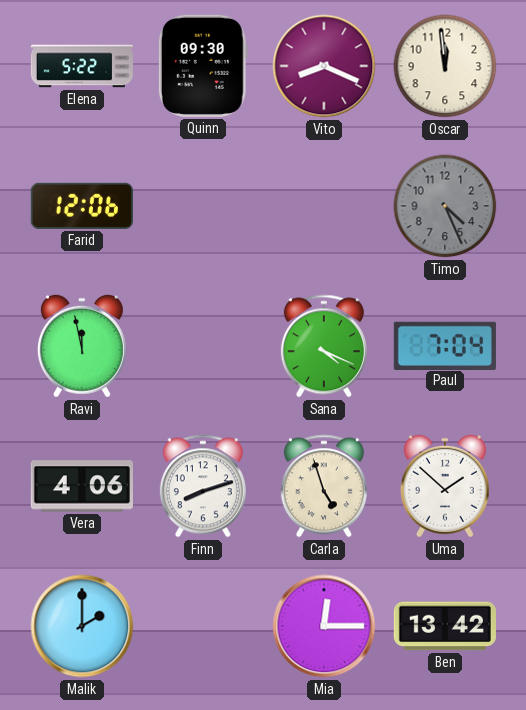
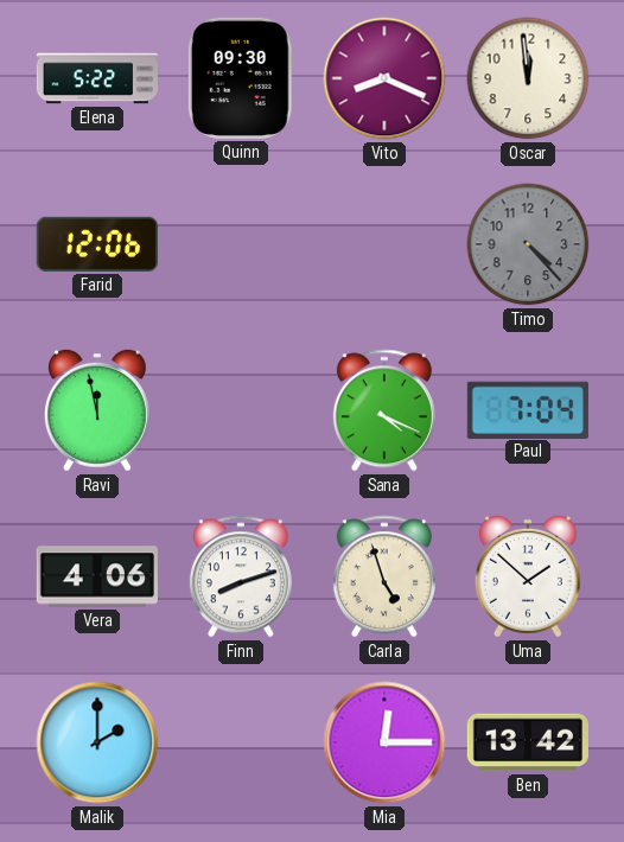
Timo: 4:26 -> 4:23 (528, 244)
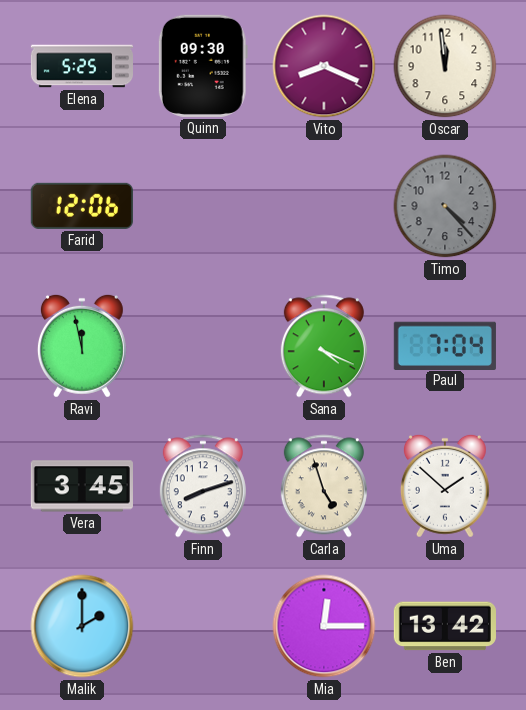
Elena: 5:22 -> 5:25 (81, 66)
Vera: 4:06 -> 3:45 (82, 486)
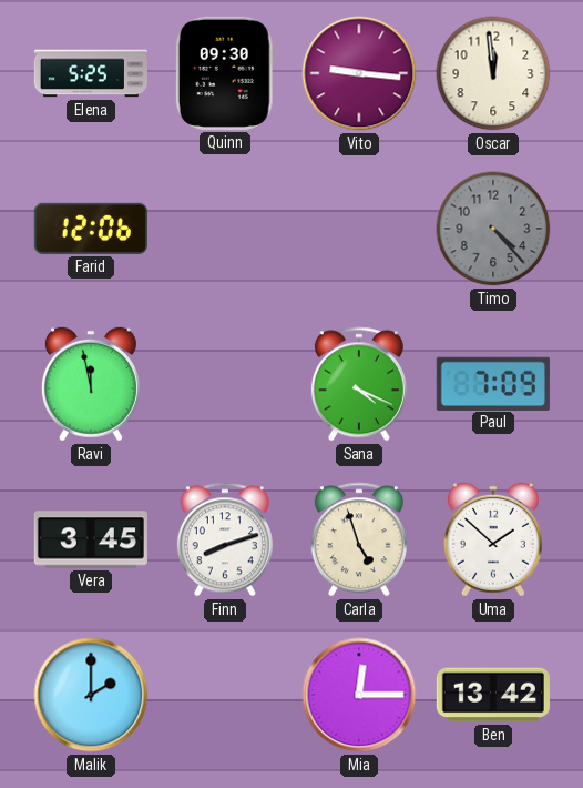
Vito: 8:19 -> 9:16 (359, 73)
Paul: 7:04 -> 7:09 (493, 383)
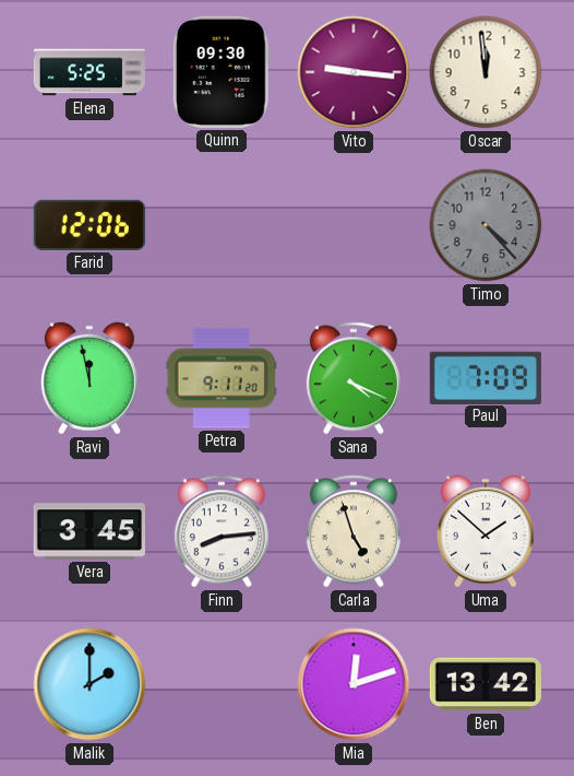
Petra: none -> 9:11 (222, 378)
Finn: 8:12 -> 8:14 (222, 531)
Mia: 12:15 -> 12:12 (354, 684)
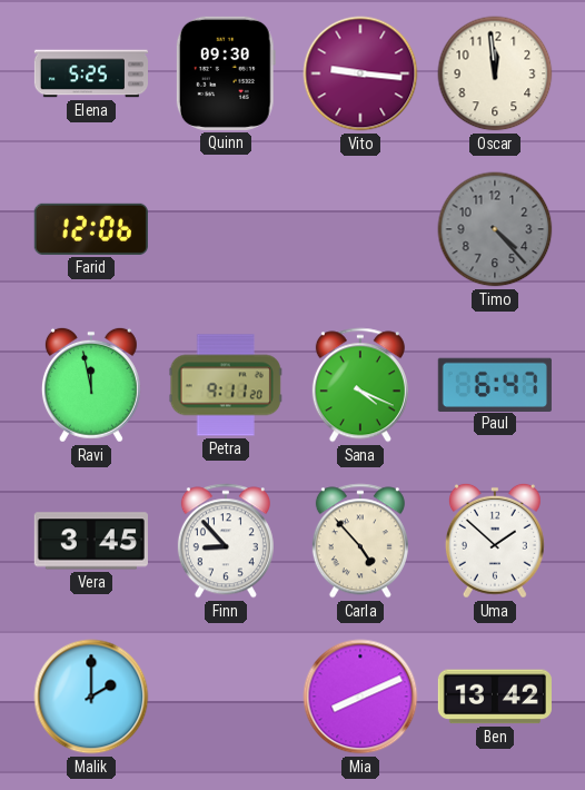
Paul: 7:09 -> 6:47 (495, 384)
Finn: 8:14 -> 8:53 (226, 541)
Carla: 4:57 -> 4:53 (360, 541)
Mia: 12:12 -> 8:11 (360, 697)
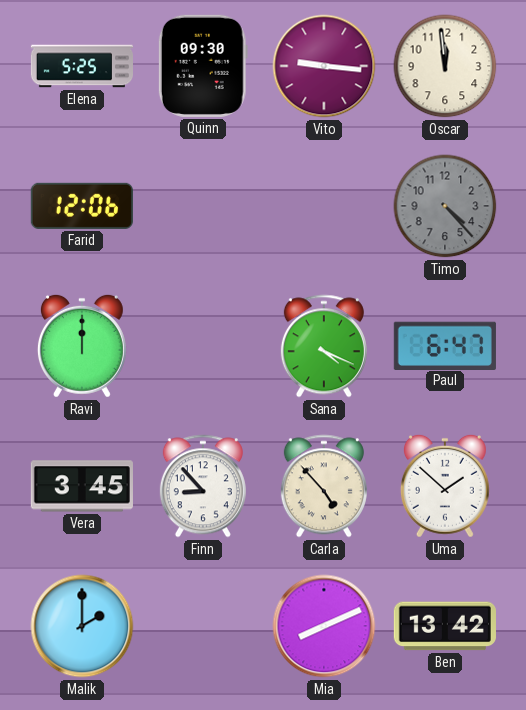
Ravi: 11:58 -> 12:00 (82, 346)
Petra: 9:11 -> none (226, 385)
